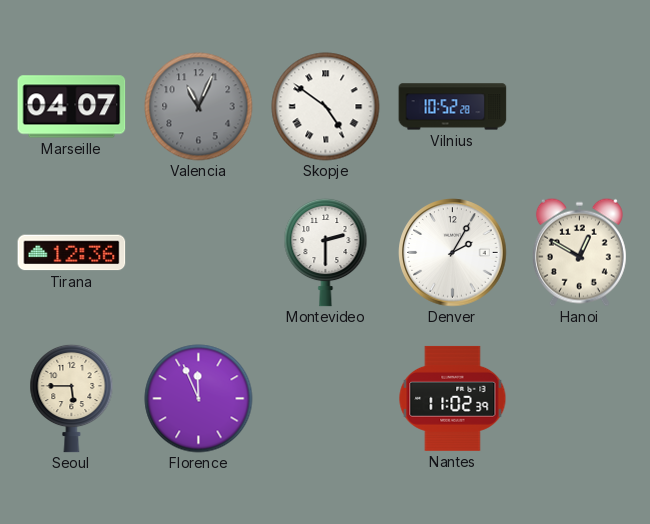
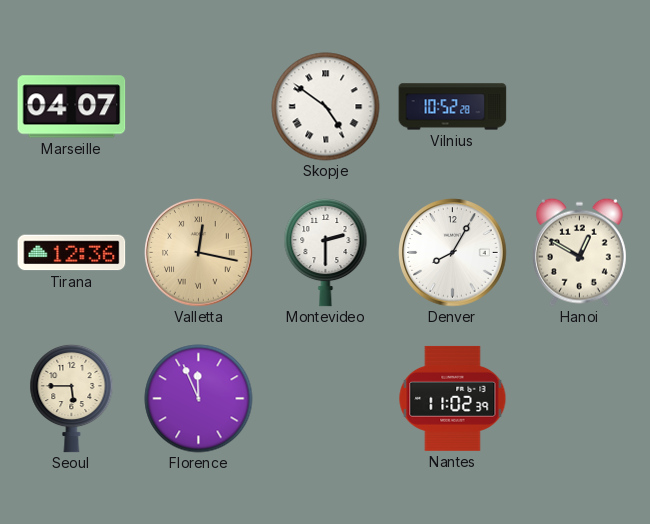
Valencia: 11:04 -> none (199, 107)
Valletta: none -> 12:17 (199, 253)
Denver: 2:05 -> 8:05 (453, 253)
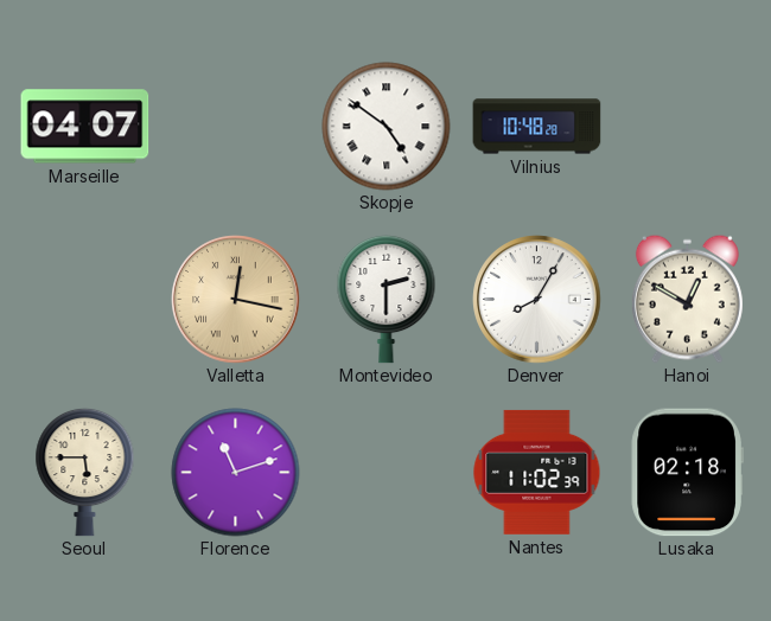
Vilnius: 10:52 -> 10:48 (537, 127)
Tirana: 12:36 -> none (72, 253)
Florence: 11:56 -> 11:12 (236, 473)
Lusaka: none -> 02:18 (687, 473)
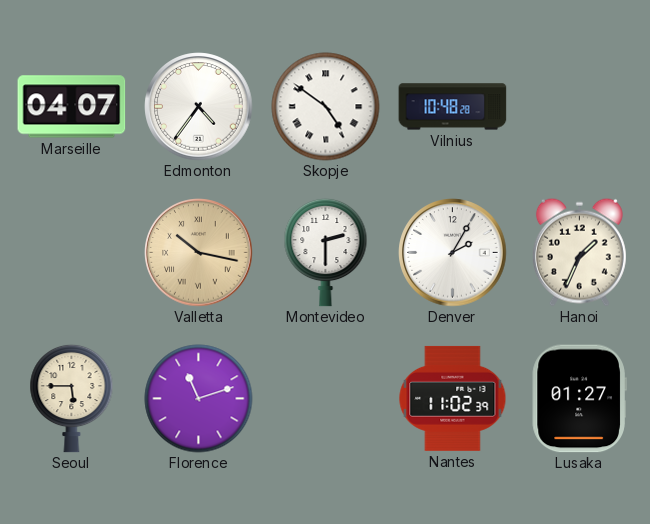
Edmonton: none -> 4:36 (199, 107)
Valletta: 12:17 -> 10:17 (199, 253)
Denver: 8:05 -> 2:05 (453, 253)
Hanoi: 12:50 -> 1:34 (579, 252)
Lusaka: 02:18 -> 01:27 (579, 399)
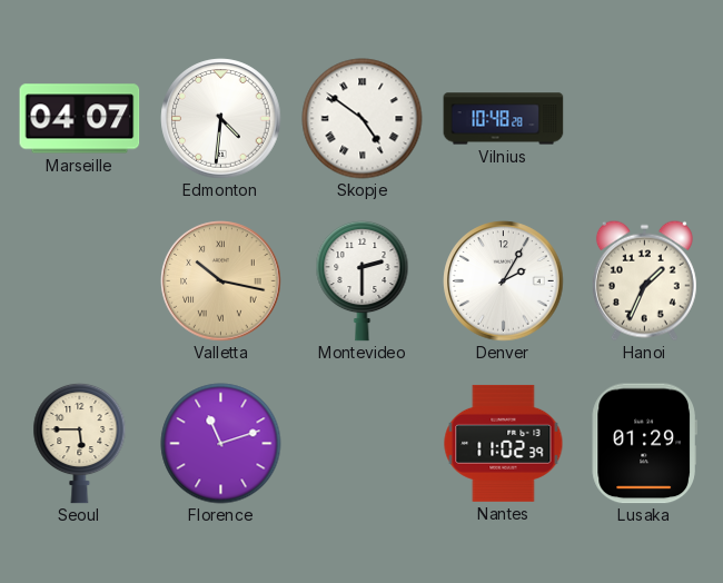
Edmonton: 4:36 -> 4:31 (221, 119)
Lusaka: 01:27 -> 01:29 (644, 444)
